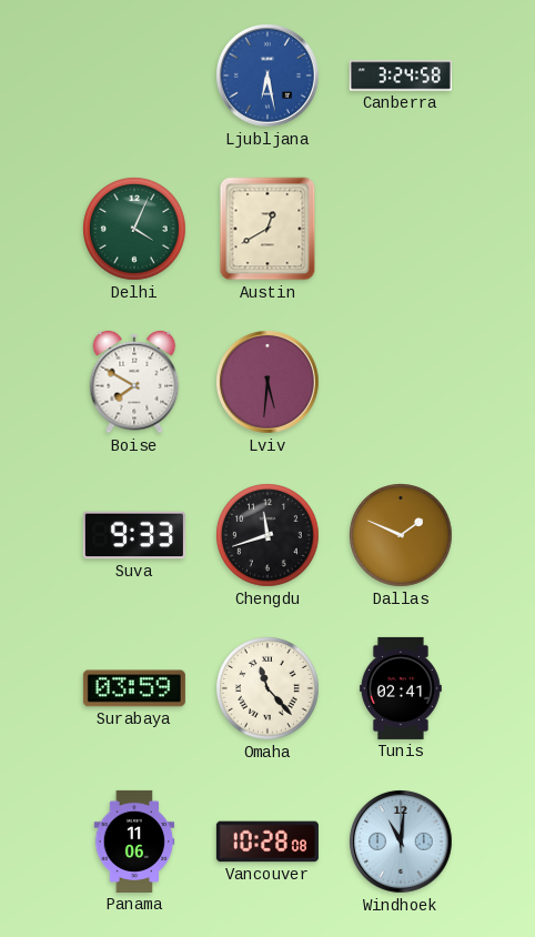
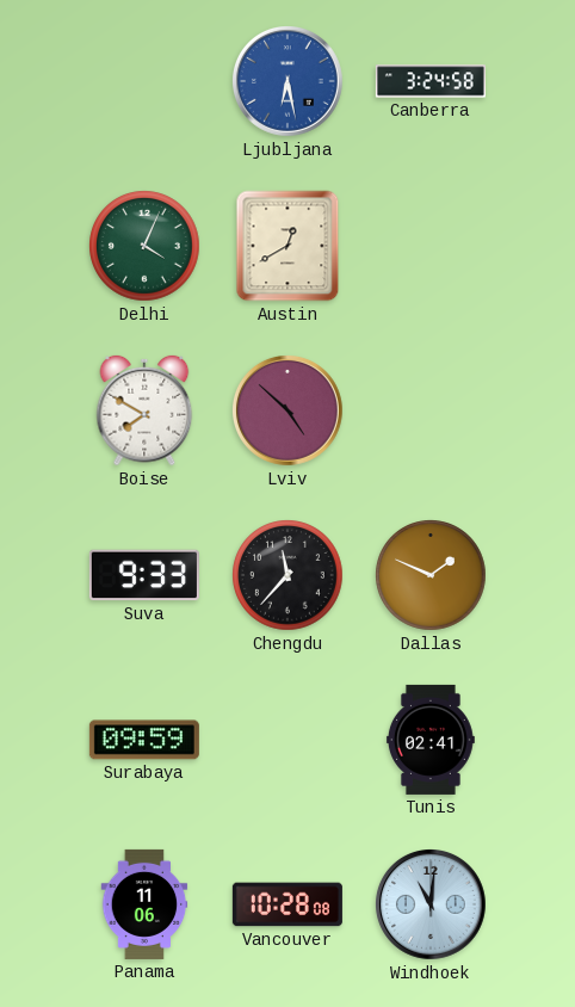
Lviv: 5:31 -> 4:52 (289, 412)
Chengdu: 11:42 -> 11:37 (287, 575)
Surabaya: 03:59 -> 09:59 (144, 740)
Omaha: 11:23 -> none (267, 688)
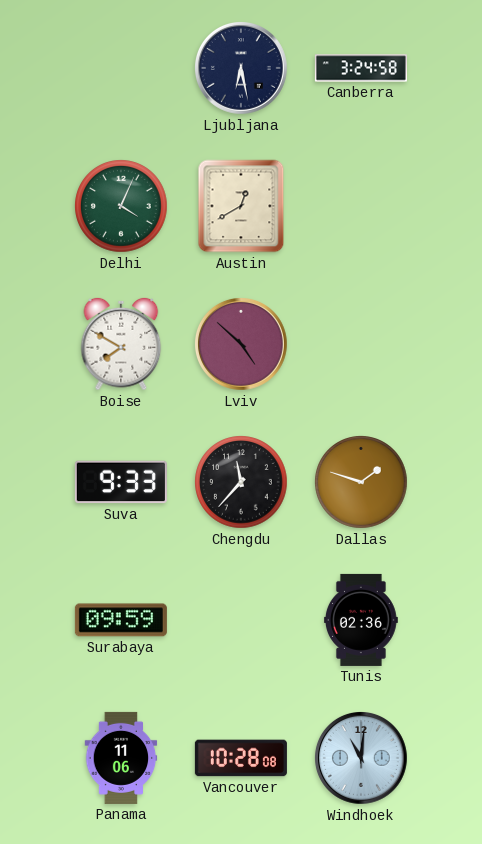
Ljubljana dial: blue -> navy (242, 69)
Dallas: 1:49 -> 1:48 (361, 482)
Tunis: 02:41 -> 02:36 (361, 620)
